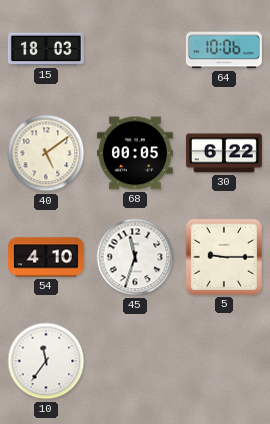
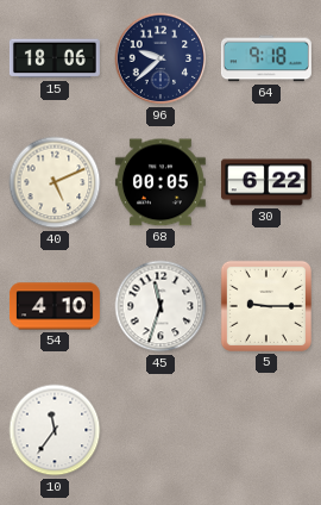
15: 18:03 -> 18:06 (55, 58)
96: none -> 9:38 (160, 58)
64: 10:06 -> 9:18 (266, 58)
40: 5:09 -> 5:11 (55, 182)
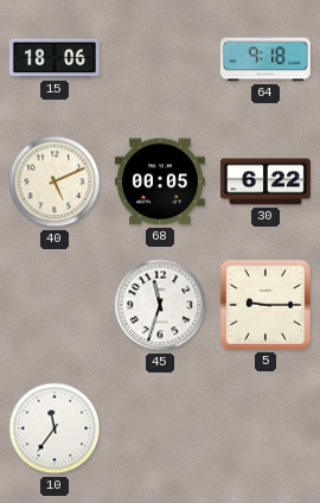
96: 9:38 -> none (160, 58)
54: 4:10 -> none (55, 306)
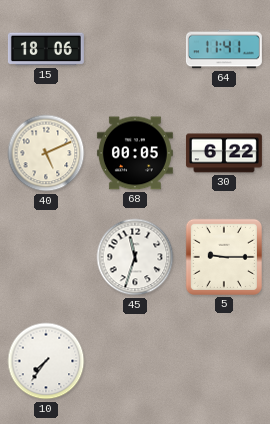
64: 9:18 -> 11:41 (224, 49)
10: 11:36 -> 7:36 (46, 361)
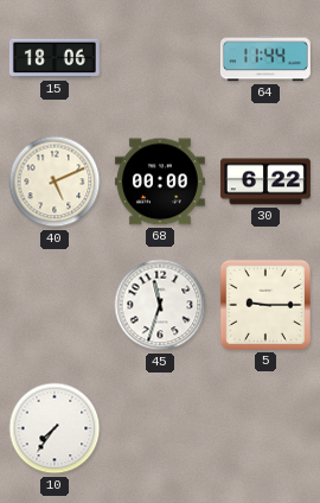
64: 11:41 -> 11:44 (265, 58)
68: 00:05 -> 00:00 (160, 182)
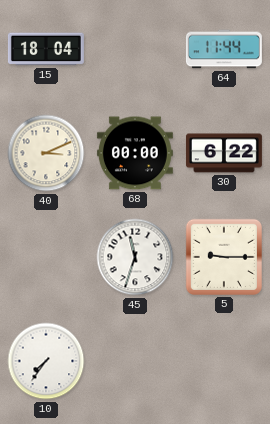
15: 18:06 -> 18:04 (46, 49)
40: 5:11 -> 3:11 (46, 153)
